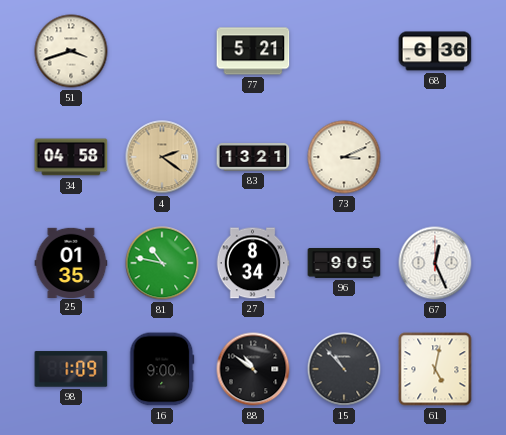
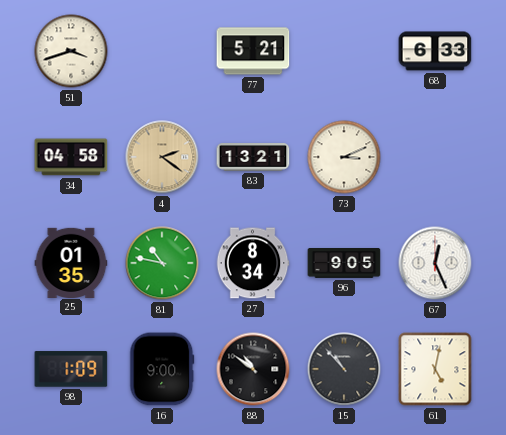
68: 6:36 -> 6:33 (435, 51)
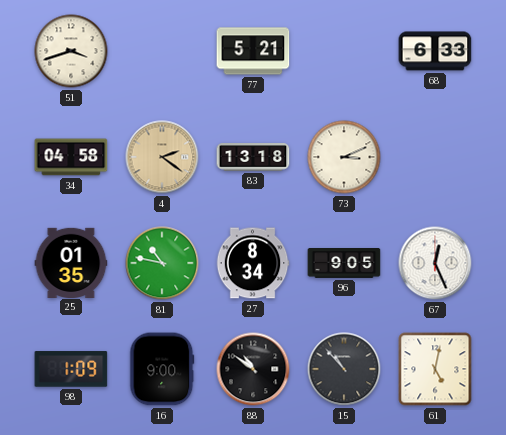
83: 13:21 -> 13:18 (253, 157)
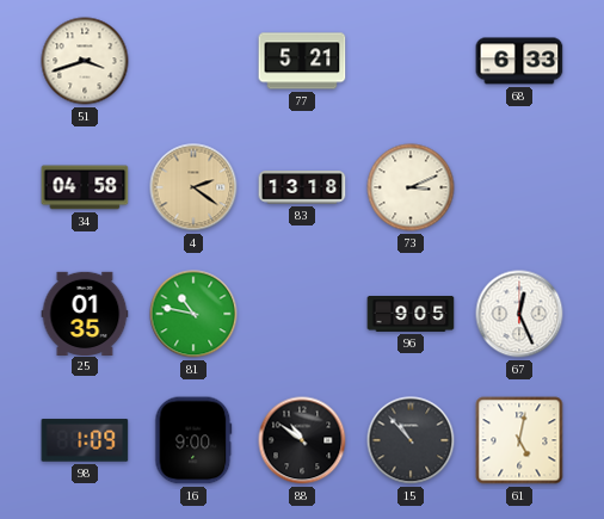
27: 8:34 -> none (253, 263)
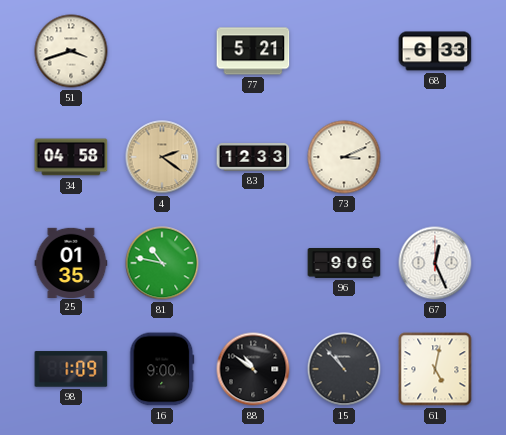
83: 13:18 -> 12:33 (253, 157)
96: 9:05 -> 9:06 (344, 264)
